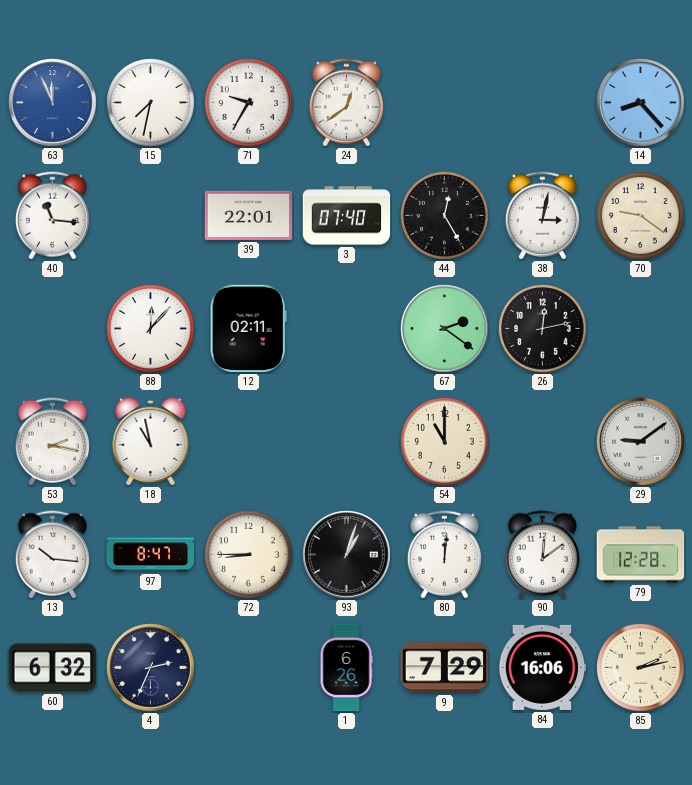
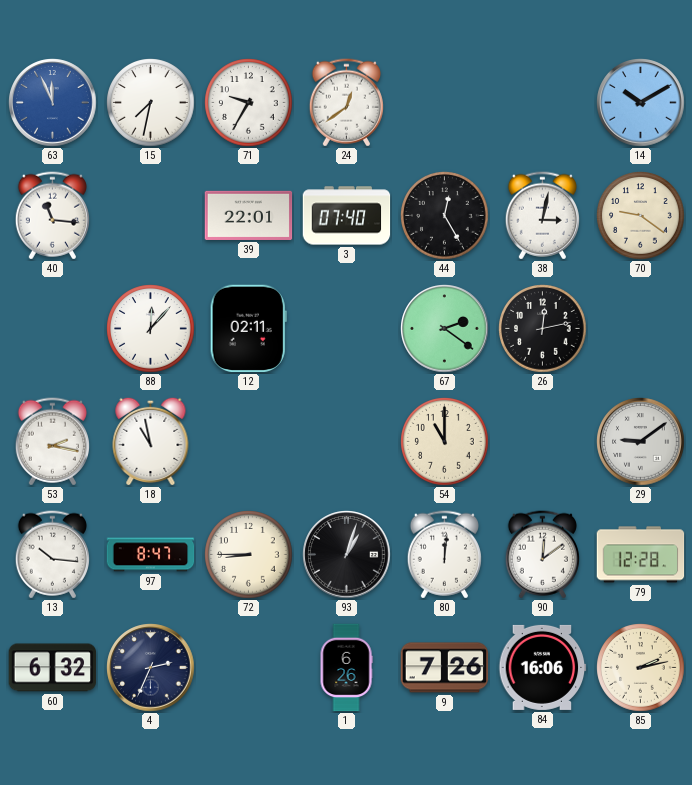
14: 8:23 -> 10:10 (641, 103)
9: 7:29 -> 7:26 (445, 668)
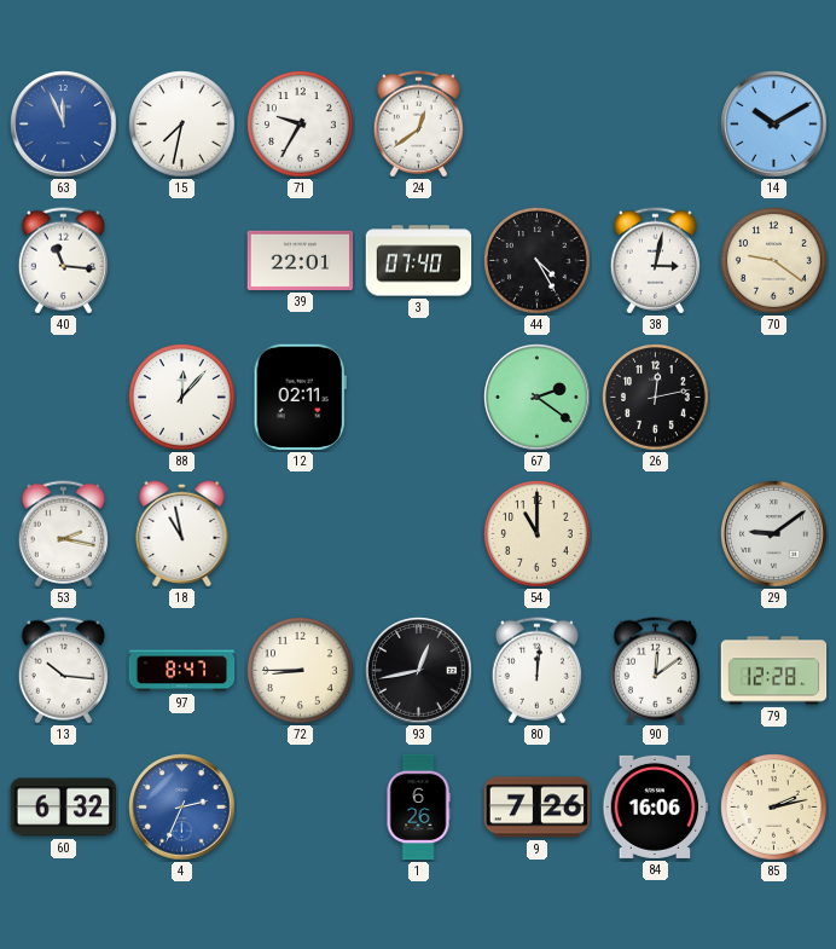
44: 12:25 -> 4:25 (538, 261)
93: 1:03 -> 12:43 (419, 671)
4 dial: navy -> blue (182, 808)
